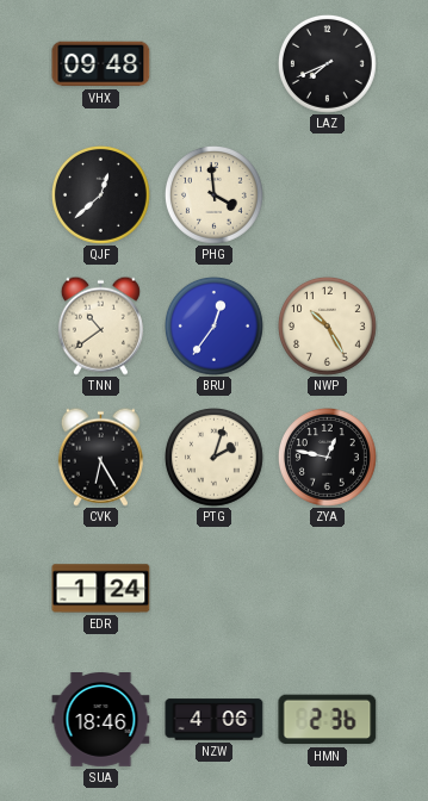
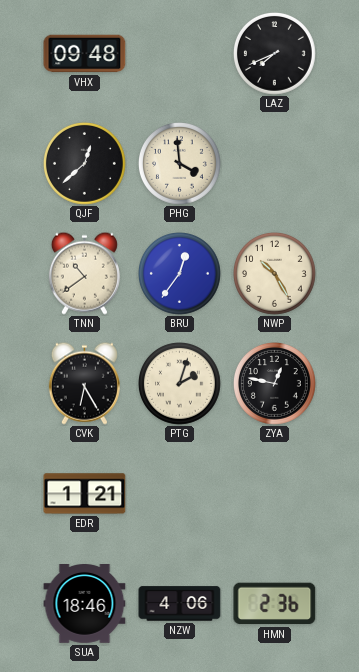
EDR: 1:24 -> 1:21 (85, 494)
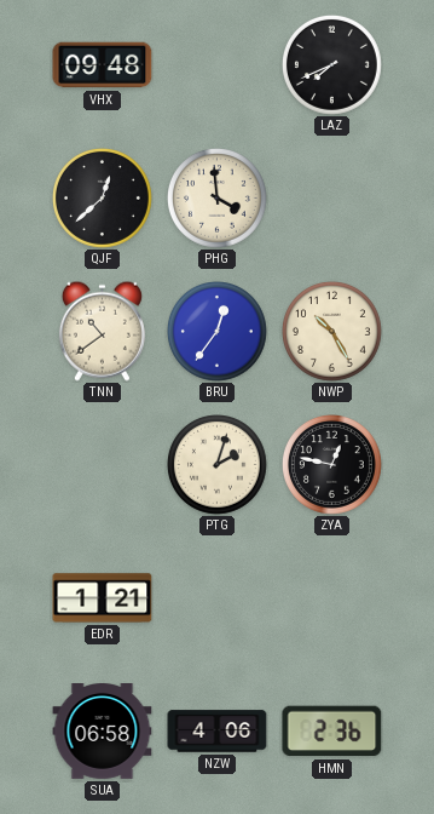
CVK: 6:25 -> none (84, 383)
SUA: 18:46 -> 06:58 (103, 732)
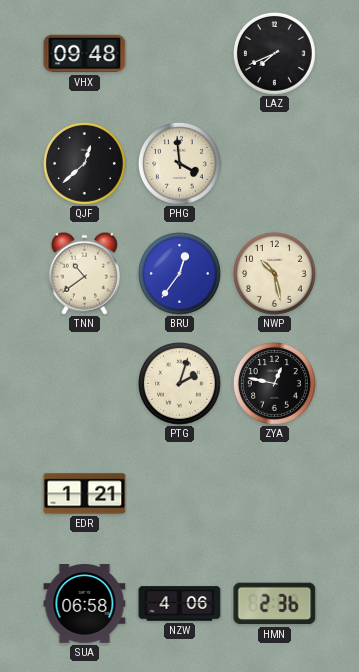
NWP: 10:25 -> 10:28 (275, 274)
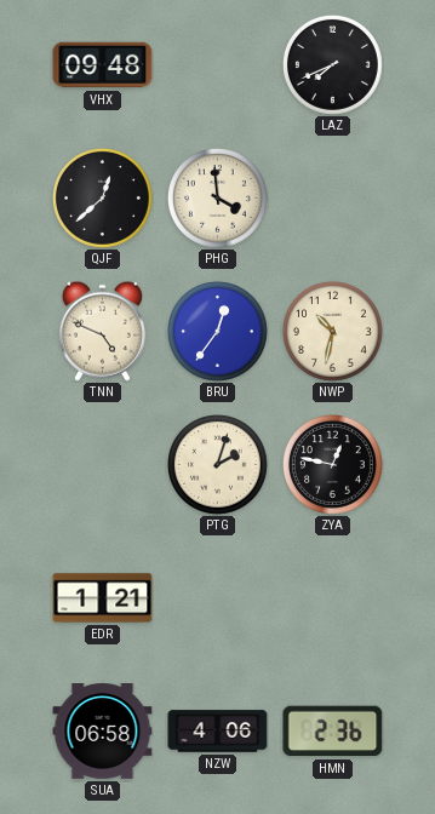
TNN: 10:39 -> 4:49 (102, 331)
NWP: 10:28 -> 10:32 (333, 332)
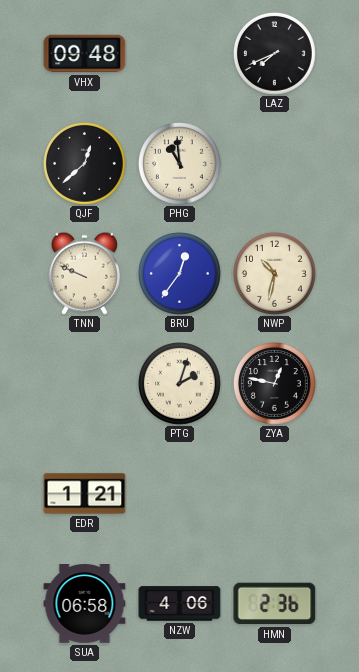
PHG: 3:59 -> 10:59 (180, 164)
TNN: 4:49 -> 9:49 (84, 273)
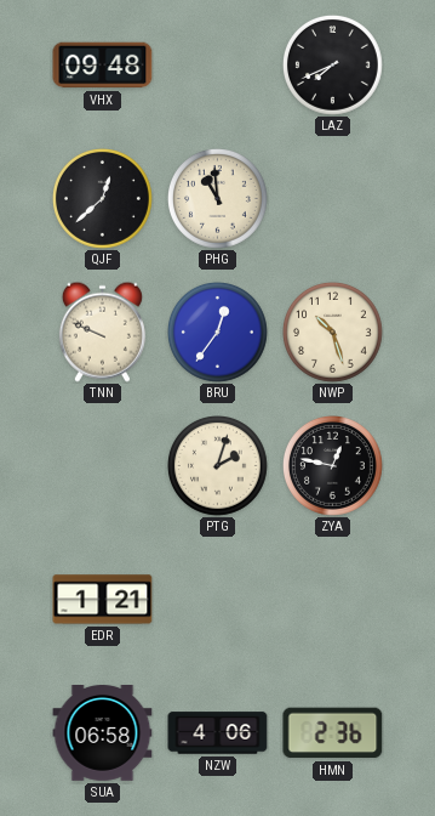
NWP: 10:32 -> 10:27 (333, 333)
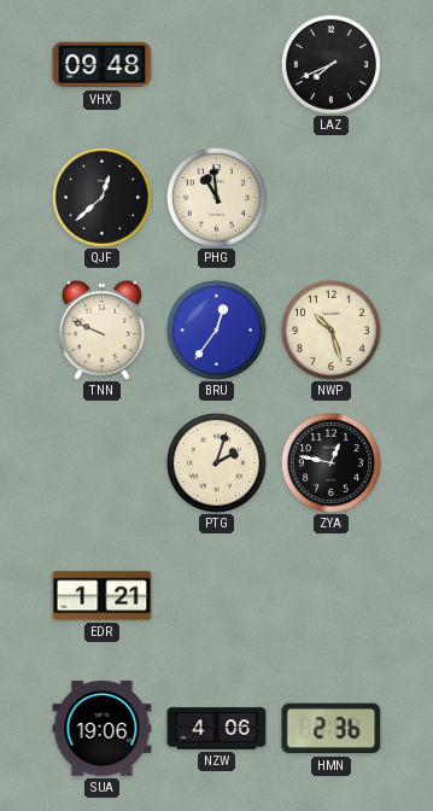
SUA: 06:58 -> 19:06 (103, 729)
